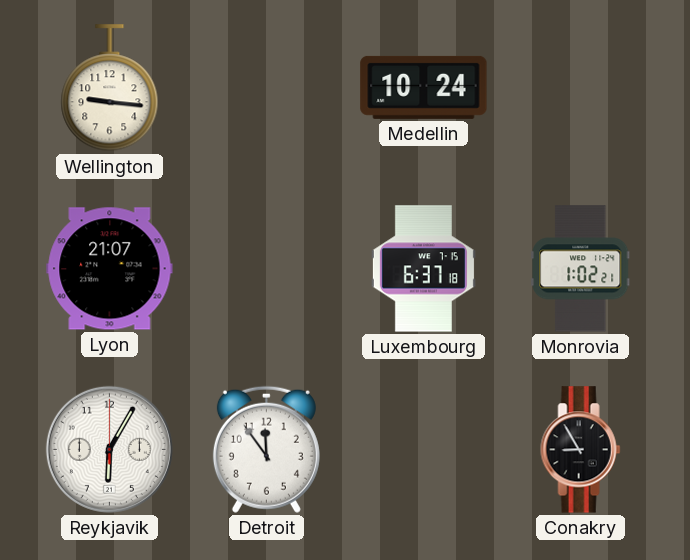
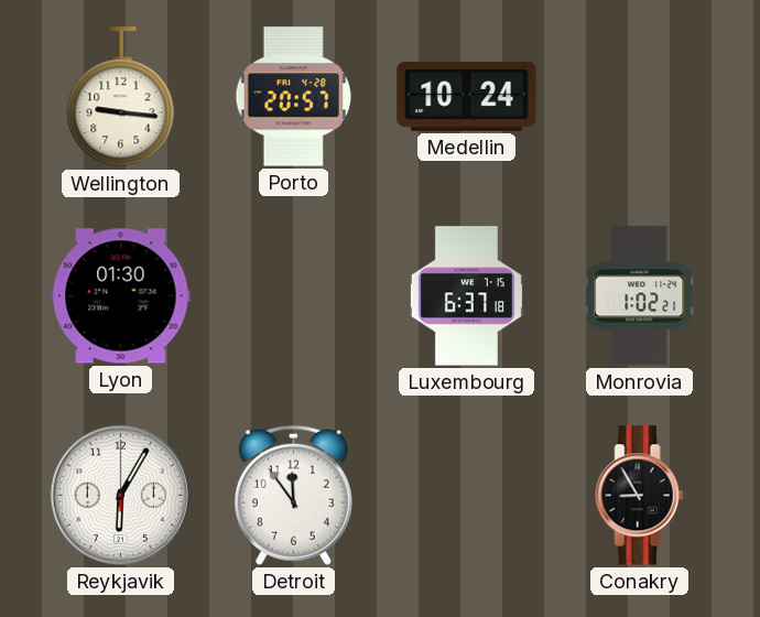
Porto: none -> 20:57 (293, 97)
Lyon: 21:07 -> 01:30 (121, 296)
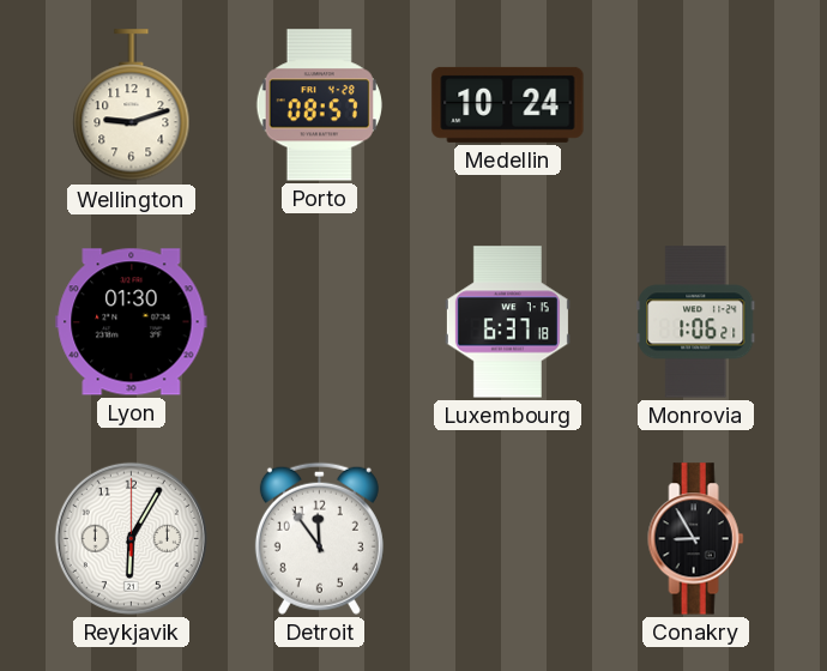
Wellington: 9:16 -> 9:12 (132, 105)
Porto: 20:57 -> 08:57 (319, 105)
Monrovia: 1:02 -> 1:06 (696, 322)
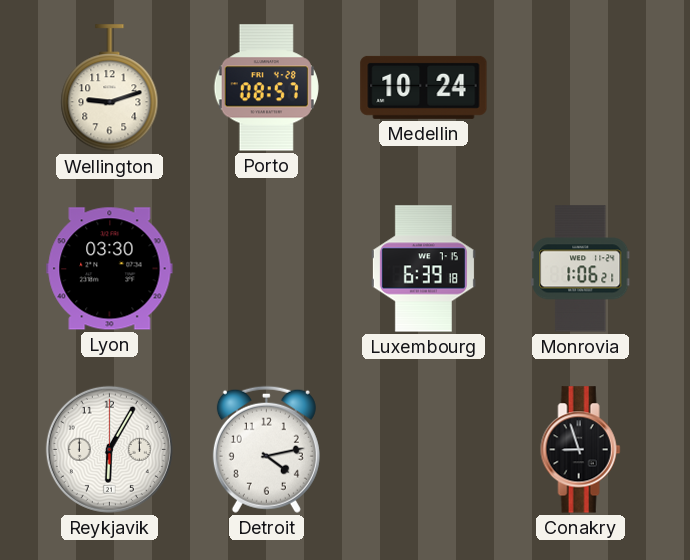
Lyon: 01:30 -> 03:30 (110, 269)
Luxembourg: 6:37 -> 6:39 (423, 269)
Detroit: 11:54 -> 4:13 (266, 449)
Conakry: 8:55 -> 8:57 (581, 450)
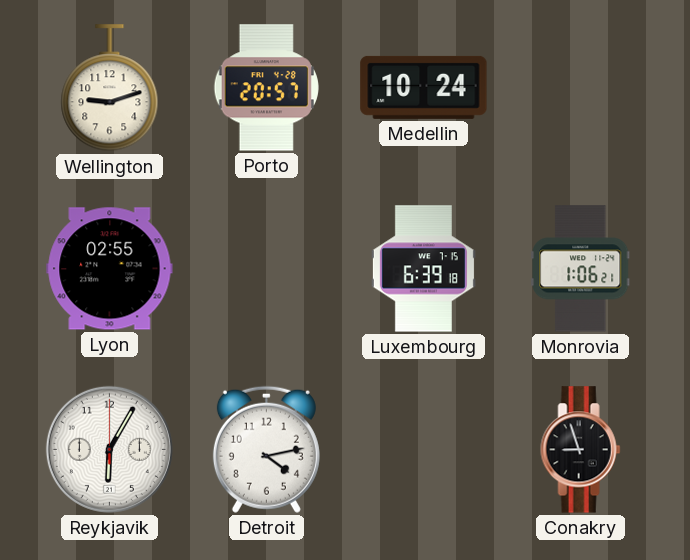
Porto: 08:57 -> 20:57 (266, 88)
Lyon: 03:30 -> 02:55 (110, 269)
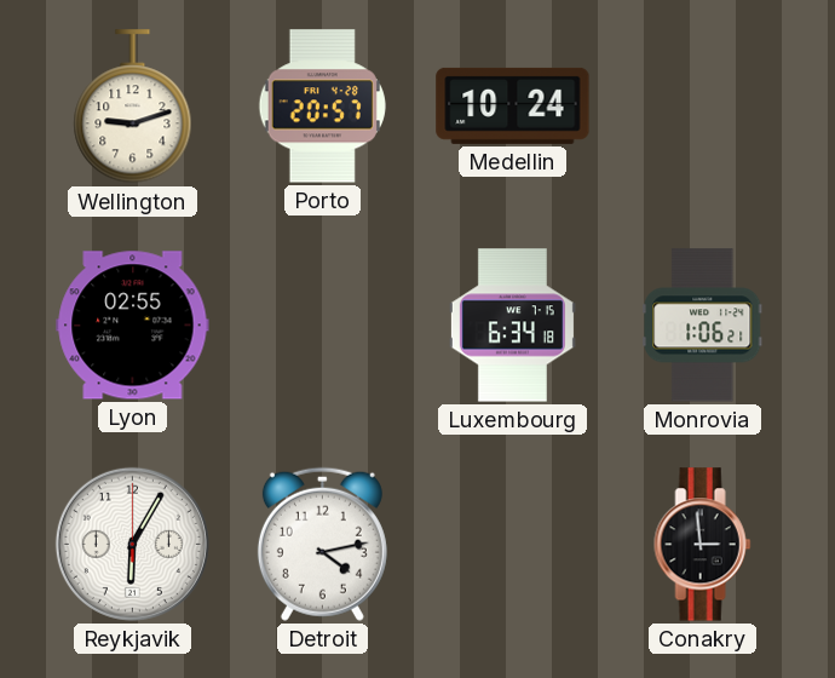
Luxembourg: 6:39 -> 6:34 (512, 326)
Conakry: 8:57 -> 2:59 (703, 545)
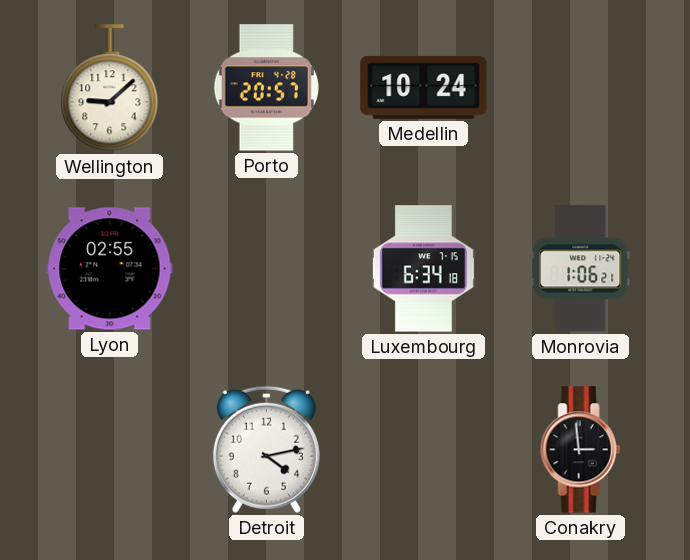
Wellington: 9:12 -> 9:08 (110, 88)
Reykjavik: 6:05 -> none (132, 544)
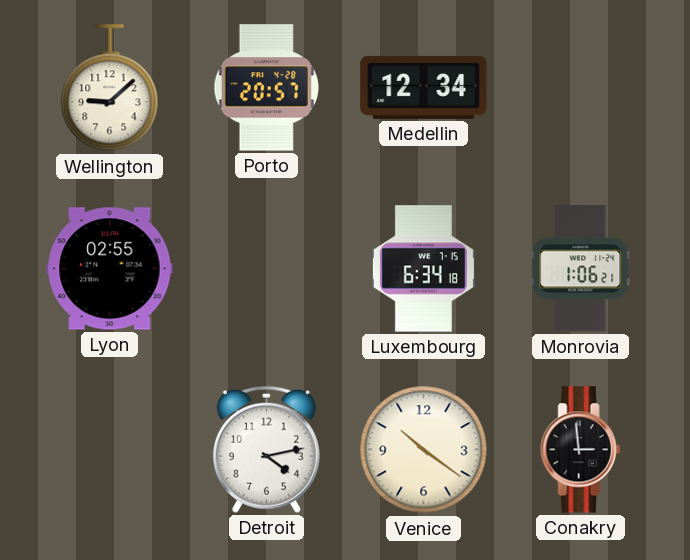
Medellin: 10:24 -> 12:34 (424, 87)
Venice: none -> 10:21 (424, 450)
